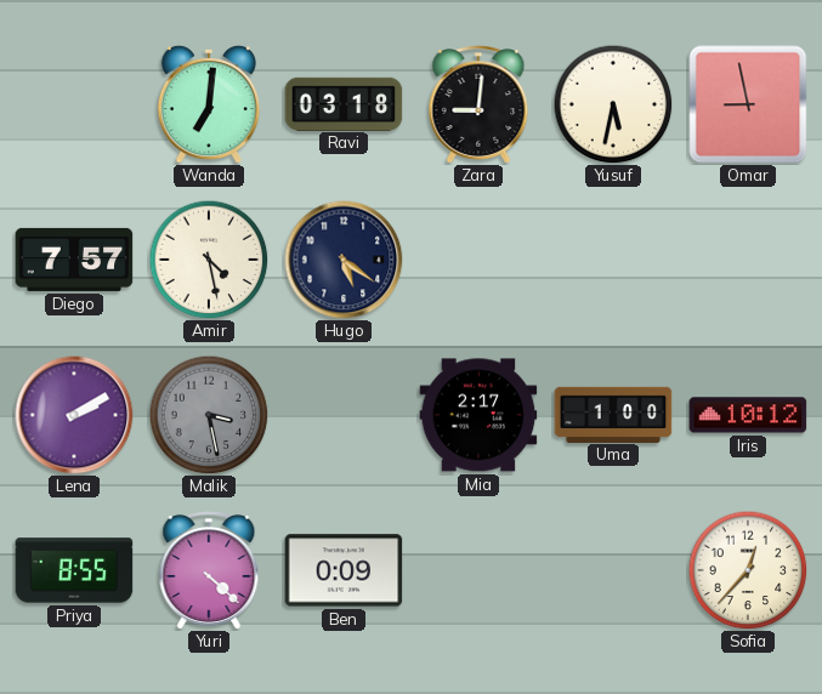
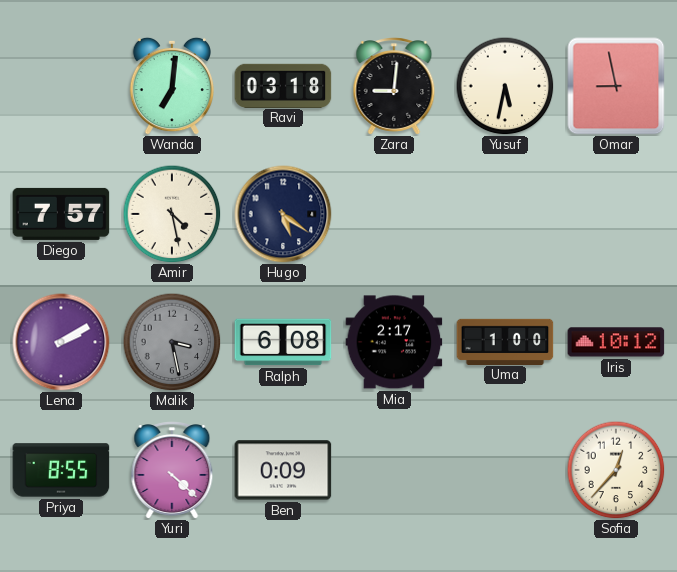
Ralph: none -> 6:08 (283, 342)
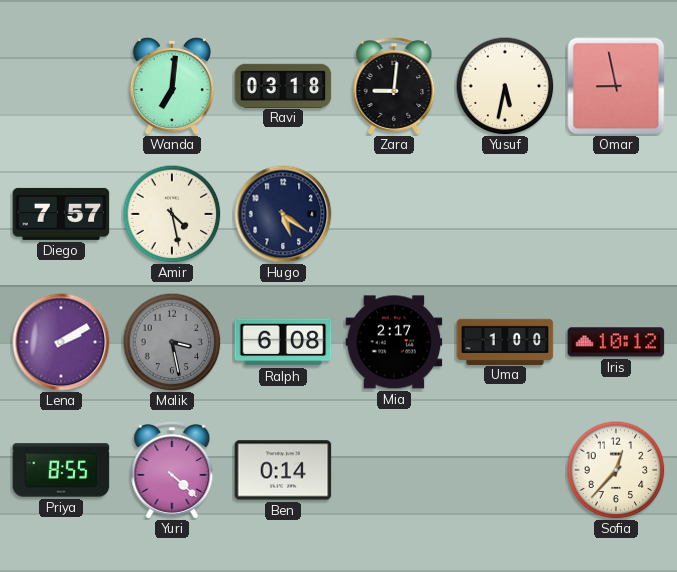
Ben: 0:09 -> 0:14 (283, 470)
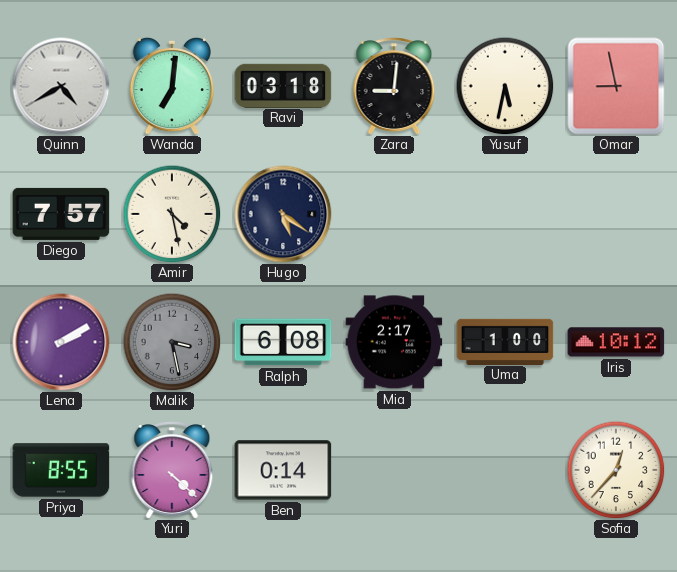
Quinn: none -> 4:40 (61, 86)
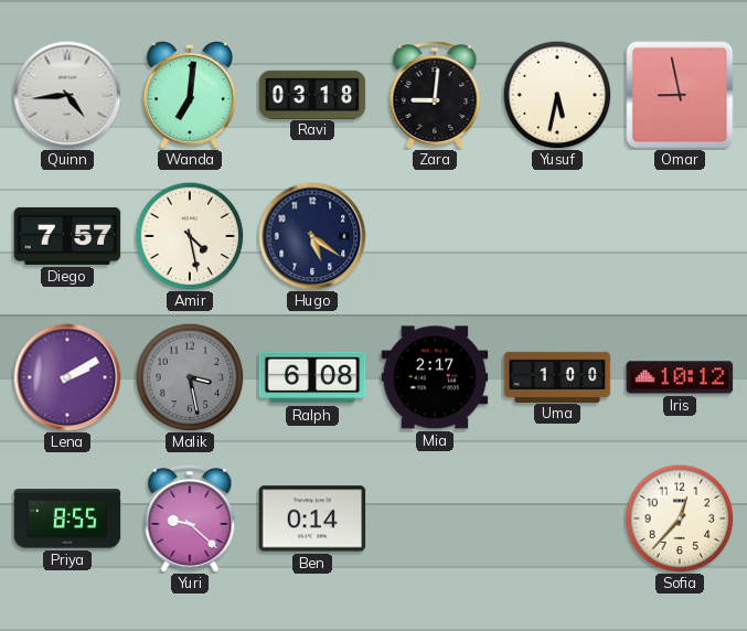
Quinn: 4:40 -> 4:44 (67, 95)
Yuri: 4:22 -> 9:22 (190, 518)
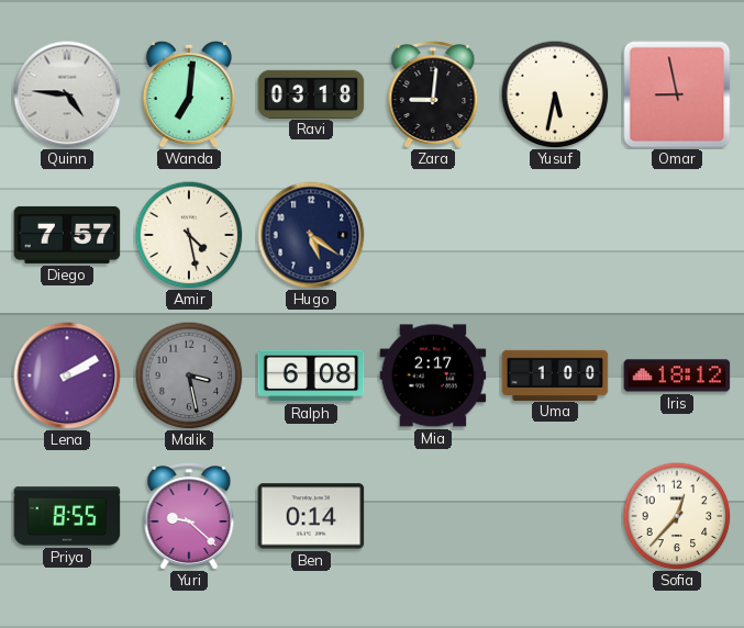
Quinn: 4:44 -> 4:46 (67, 94)
Iris: 10:12 -> 18:12 (677, 375)
